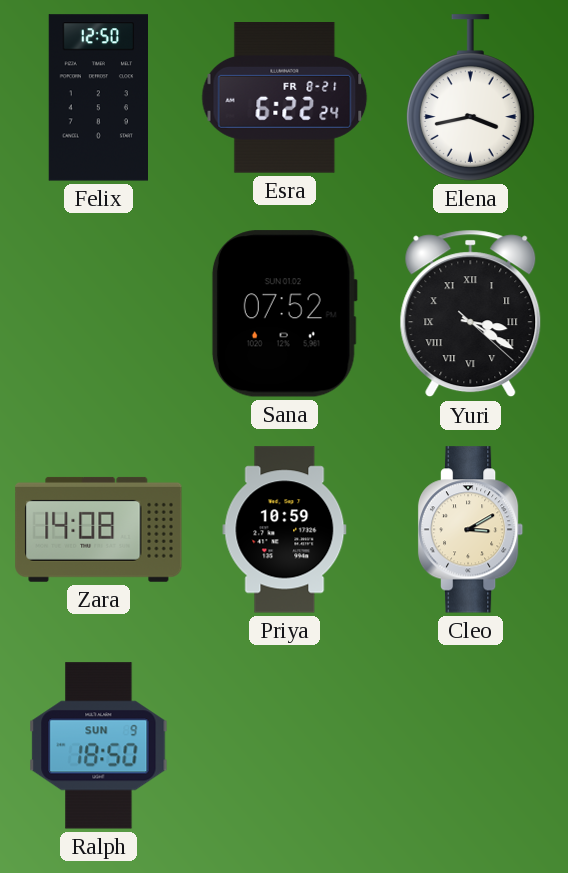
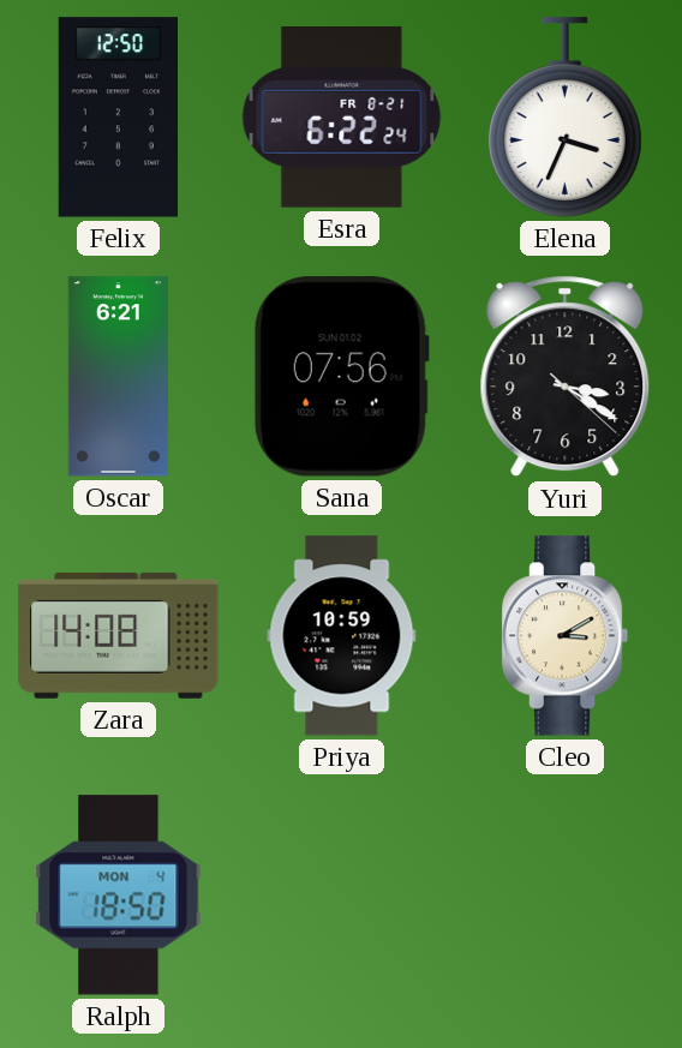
Elena: 3:43 -> 3:34 (564, 118)
Oscar: none -> 6:21 (118, 377)
Sana: 07:52 -> 07:56 (341, 377)
Yuri numerals: Roman -> Arabic (566, 377)
Ralph date: SUN 9 -> MON 4 (119, 896)
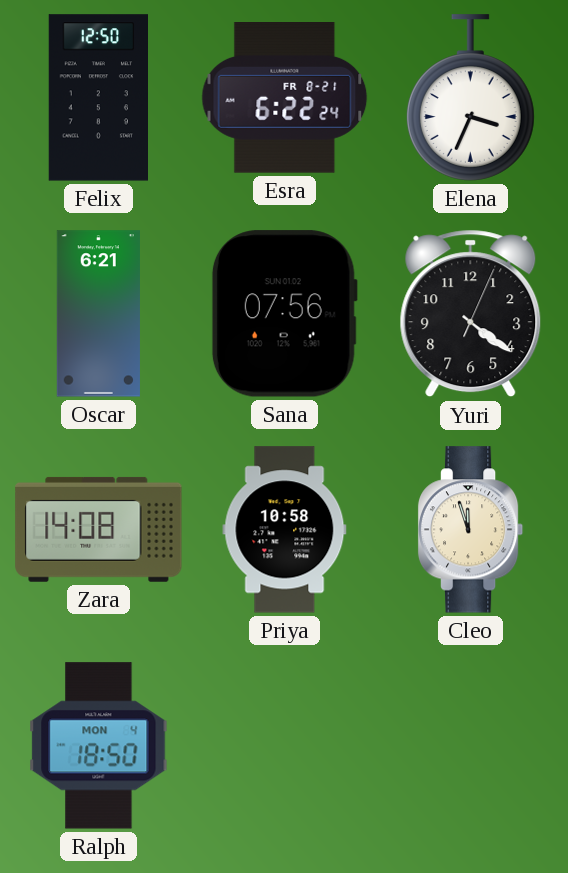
Yuri: 3:20 -> 4:21 (471, 314)
Priya: 10:59 -> 10:58 (285, 530)
Cleo: 3:10 -> 11:57 (471, 530)
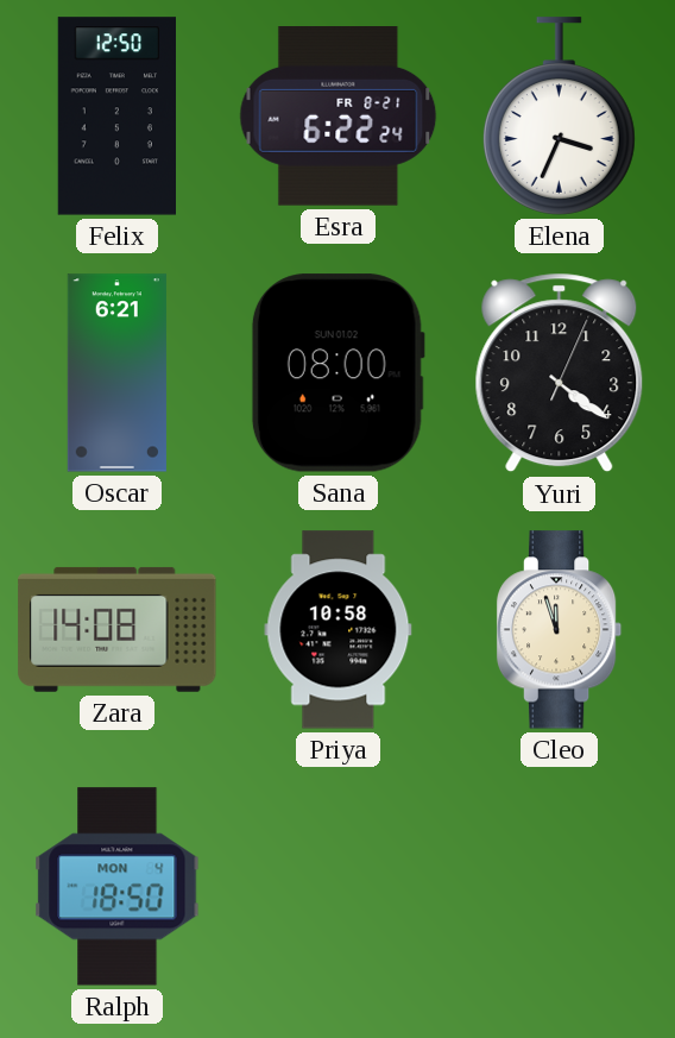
Sana: 07:56 -> 08:00 (337, 373)
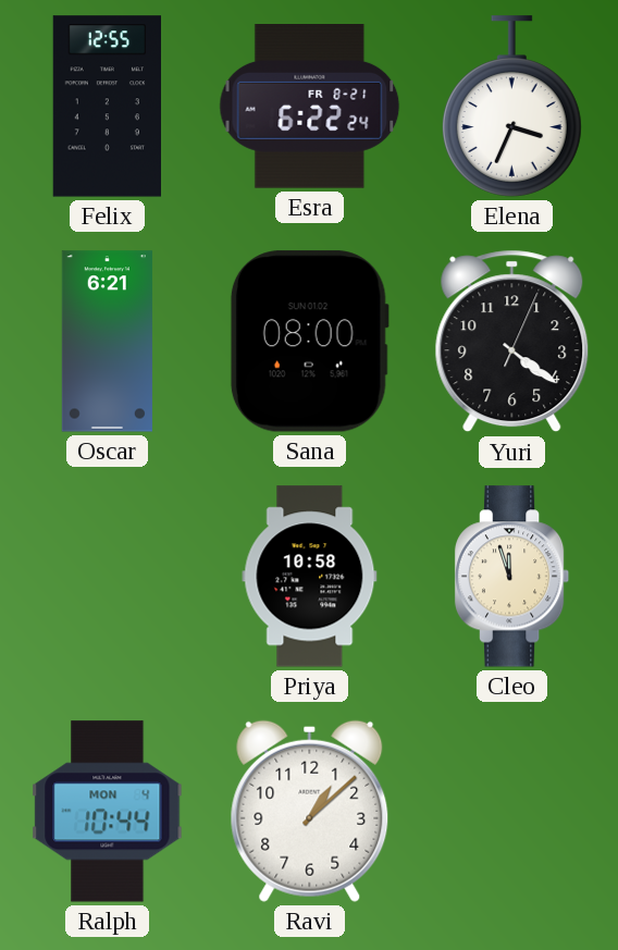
Felix: 12:50 -> 12:55 (107, 107)
Zara: 14:08 -> none (118, 629)
Ralph: 18:50 -> 10:44 (108, 812)
Ravi: none -> 1:08 (310, 811)
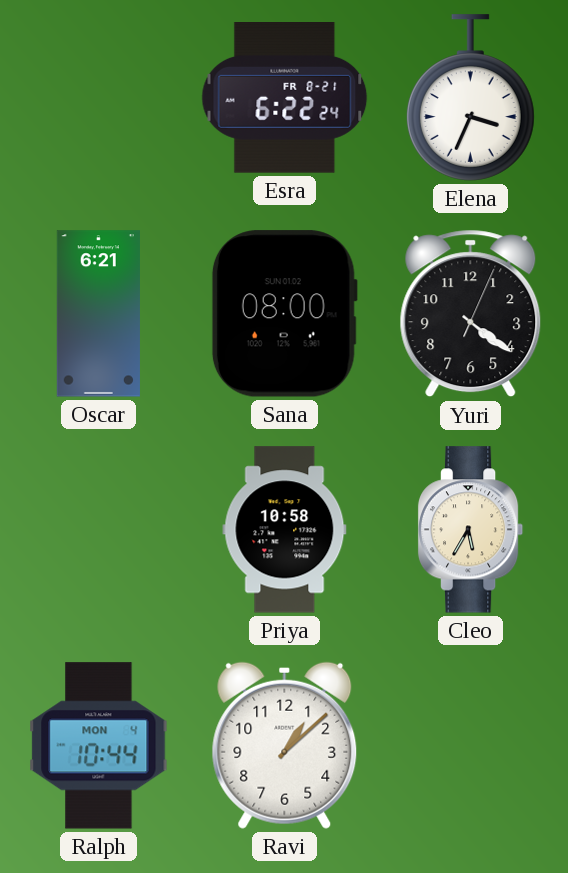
Felix: 12:55 -> none (107, 107)
Cleo: 11:57 -> 5:35 (471, 530)
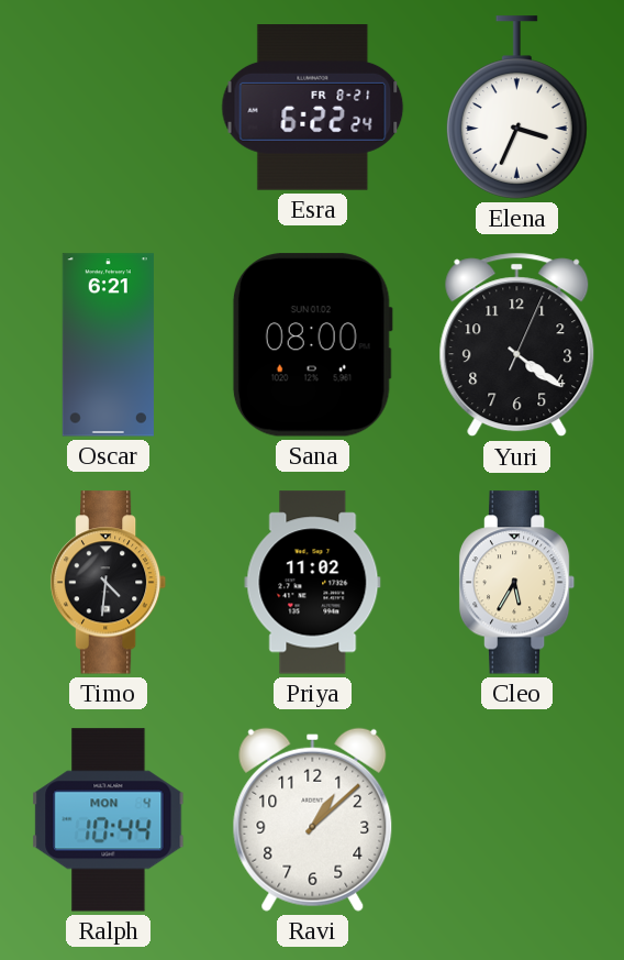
Timo: none -> 4:31 (109, 583)
Priya: 10:58 -> 11:02 (313, 583)
